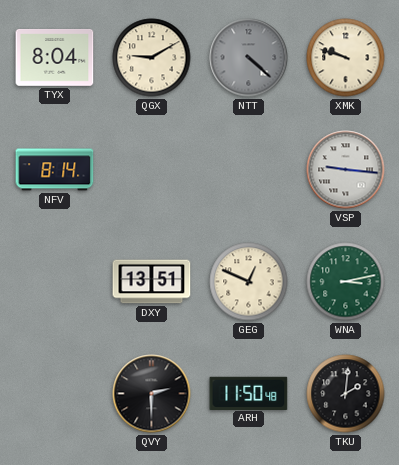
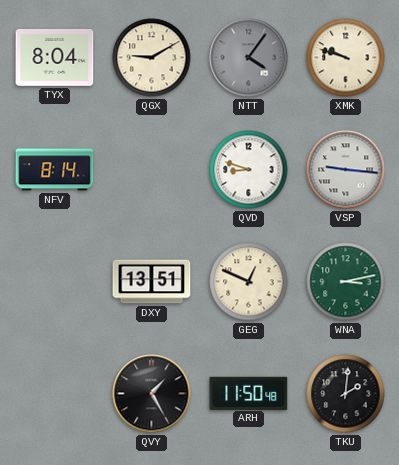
NTT: 4:22 -> 4:06 (249, 58)
QVD: none -> 8:48 (249, 170)
QVY: 2:30 -> 1:25 (152, 394)
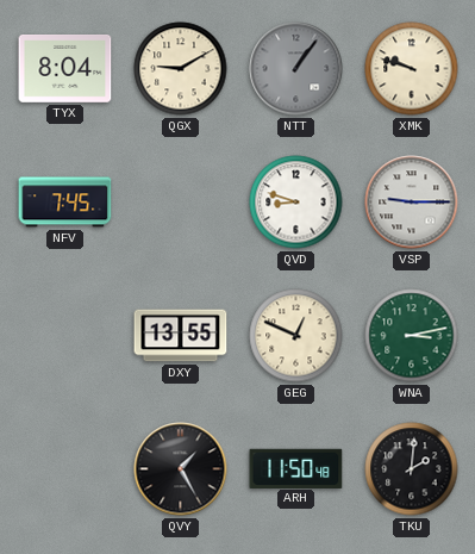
NTT: 4:06 -> 1:06 (296, 69)
NFV: 8:14 -> 7:45 (65, 203)
VSP: 9:16 -> 9:15 (412, 203)
DXY: 13:51 -> 13:55 (181, 336)
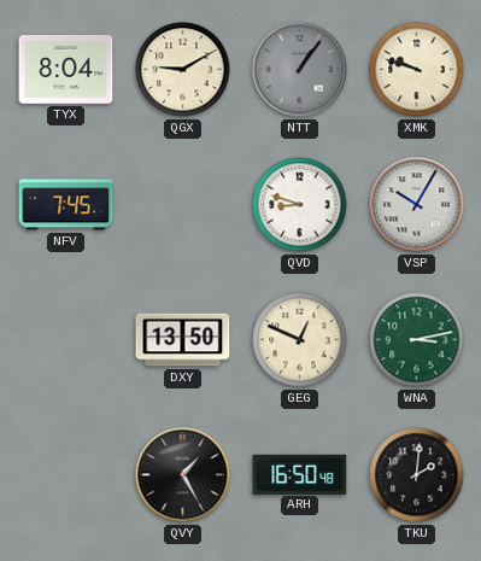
VSP: 9:15 -> 10:05 (417, 205)
DXY: 13:55 -> 13:50 (183, 340)
ARH: 11:50 -> 16:50 (300, 474)
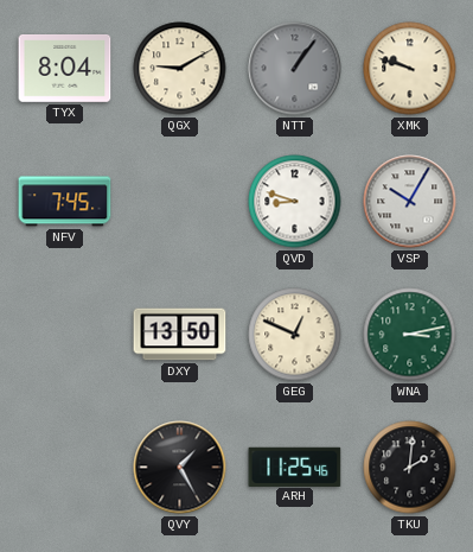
ARH: 16:50 -> 11:25 (295, 467)
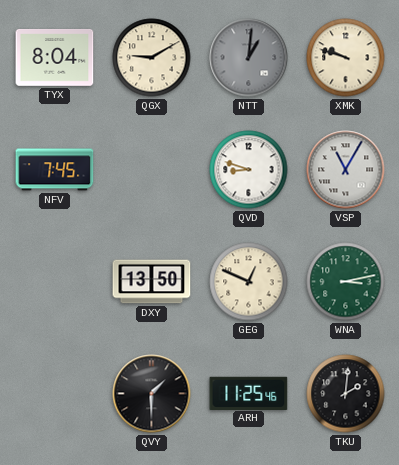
NTT: 1:06 -> 1:01 (249, 58)
VSP: 10:05 -> 11:05 (346, 170)
QVY: 1:25 -> 1:30 (152, 394)
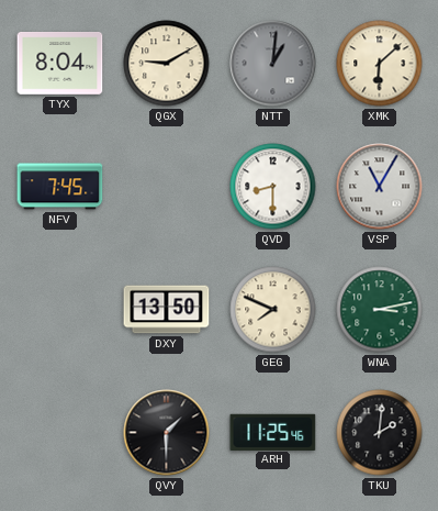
XMK: 9:48 -> 6:08 (380, 64)
QVD: 8:48 -> 8:30 (273, 187)
GEG: 12:49 -> 7:49 (273, 310)
